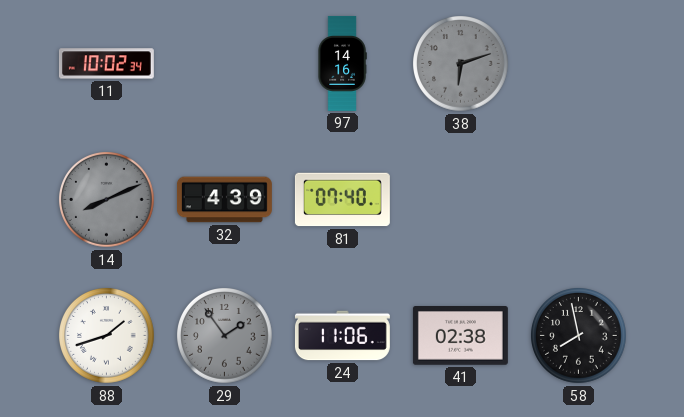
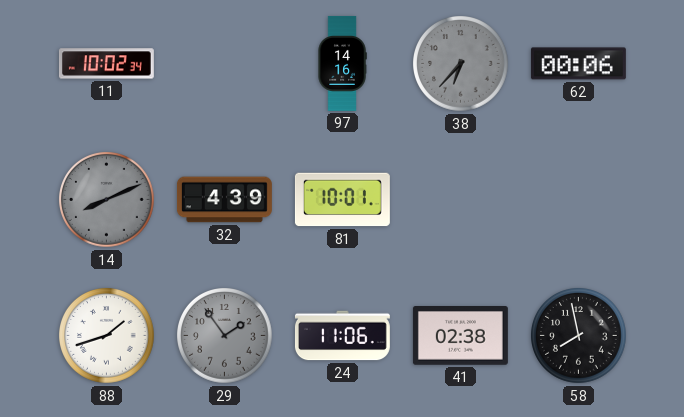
38: 6:12 -> 6:37 (461, 64)
62: none -> 00:06 (578, 64)
81: 07:40 -> 10:01 (342, 200)
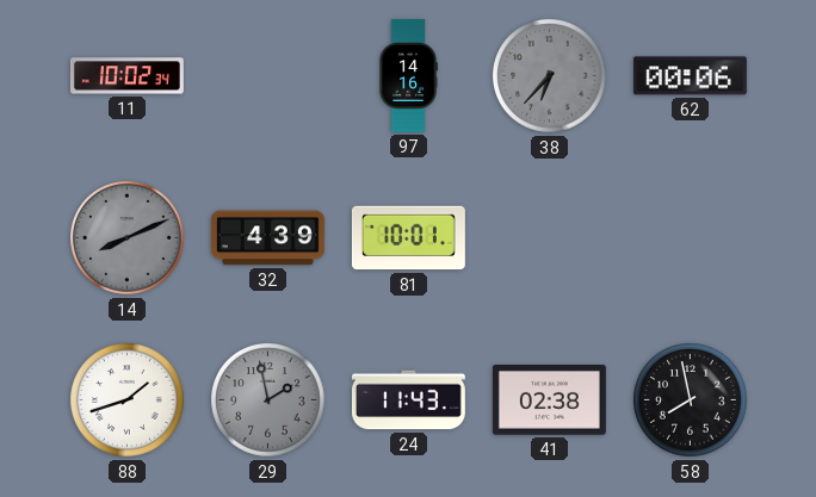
29: 1:54 -> 1:58 (268, 400)
24: 11:06 -> 11:43 (408, 400)
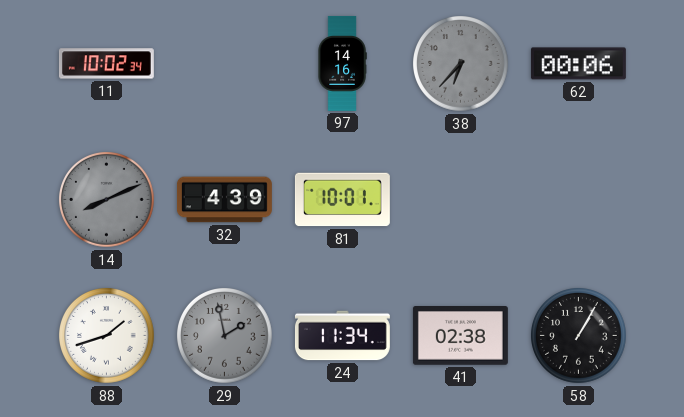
24: 11:43 -> 11:34 (342, 336)
58: 7:58 -> 1:05 (579, 336)
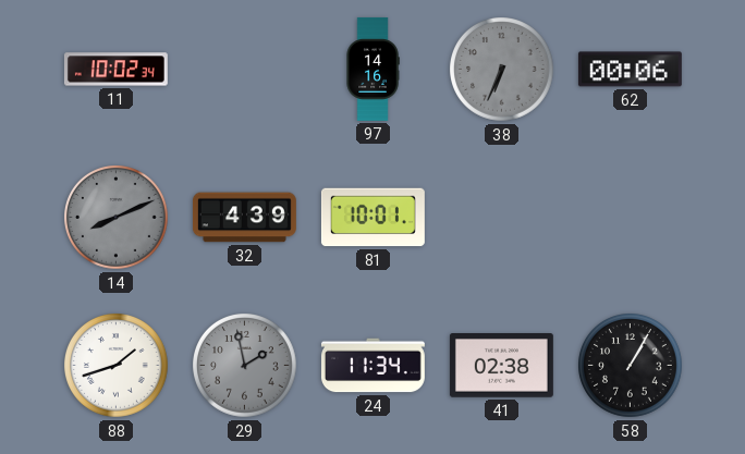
38: 6:37 -> 6:34 (502, 70)
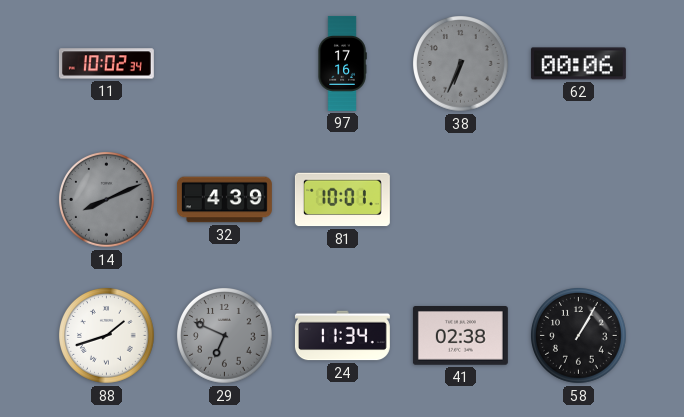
97: 14:16 -> 17:16 (342, 63)
29: 1:58 -> 6:49 (225, 336)
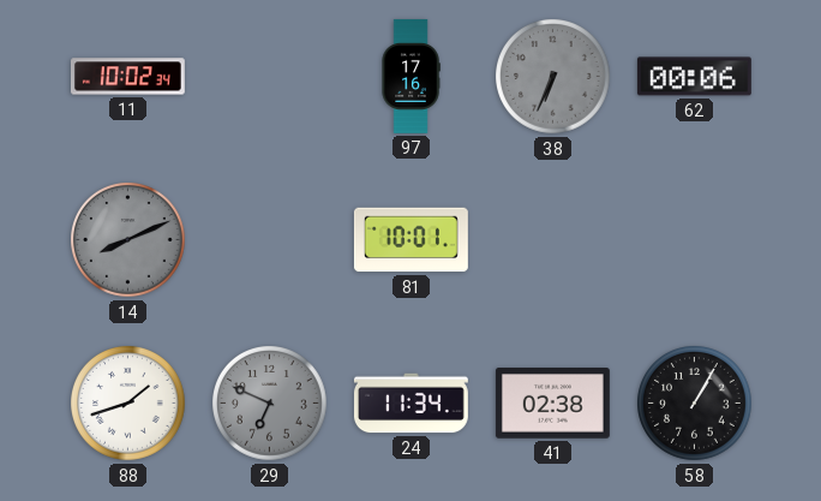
32: 4:39 -> none (224, 200)
